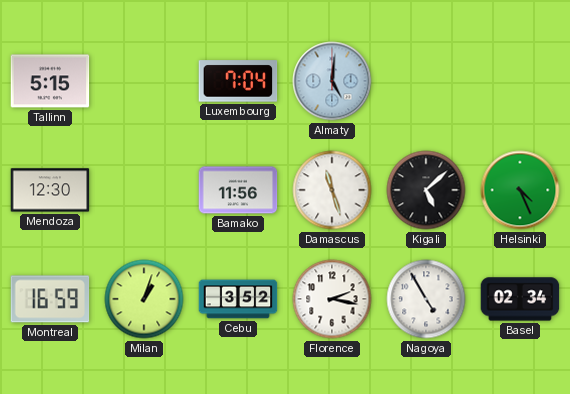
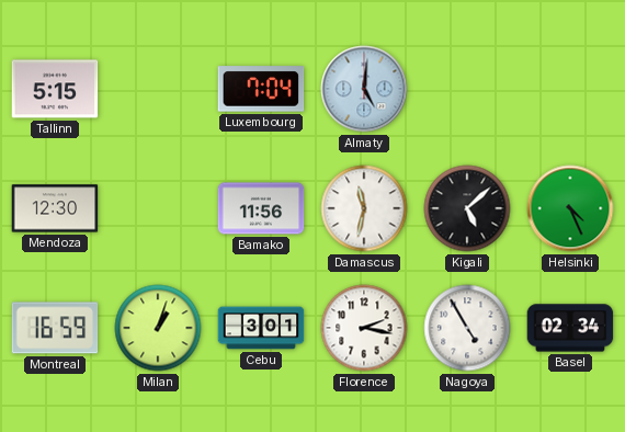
Damascus: 11:27 -> 11:32 (364, 208)
Cebu: 3:52 -> 3:01 (261, 328)
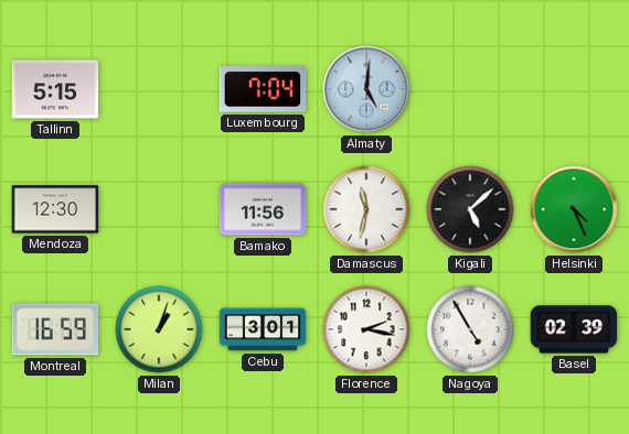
Basel: 02:34 -> 02:39 (574, 329)
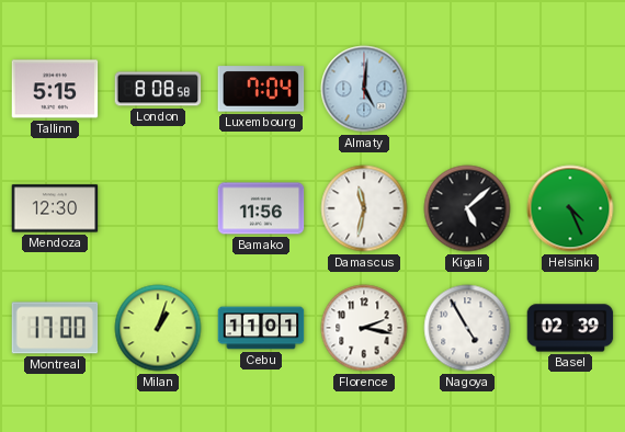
London: none -> 8:08 (158, 89)
Montreal: 16:59 -> 17:00 (55, 328)
Cebu: 3:01 -> 11:01 (261, 328)
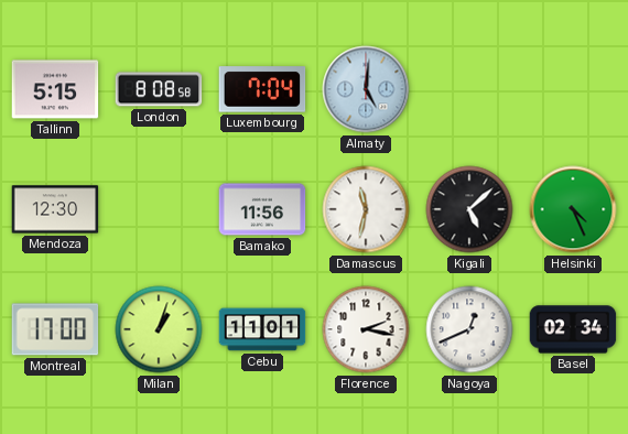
Nagoya: 4:55 -> 12:41 (469, 329)
Basel: 02:39 -> 02:34 (573, 329)
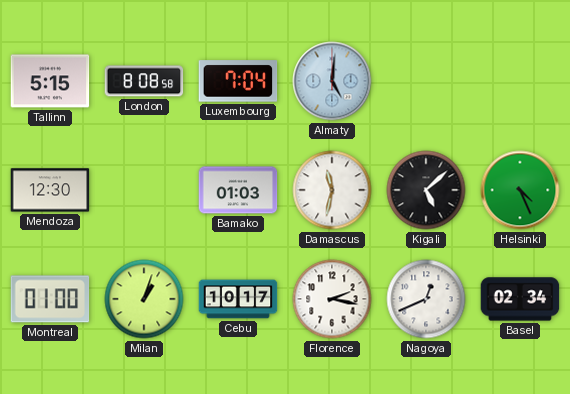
Bamako: 11:56 -> 01:03 (238, 190)
Montreal: 17:00 -> 01:00 (50, 299)
Cebu: 11:01 -> 10:17 (238, 299)
